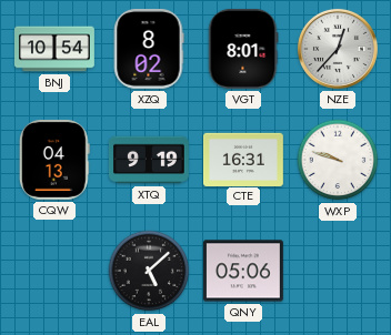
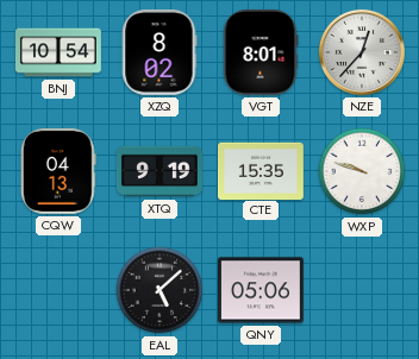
CTE: 16:31 -> 15:35 (262, 170)
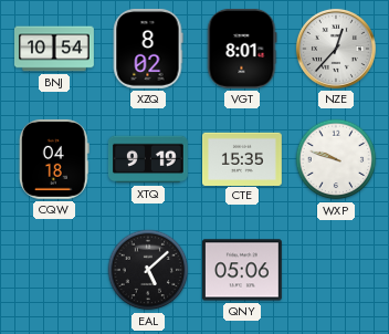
CQW: 04:13 -> 04:18 (54, 159)
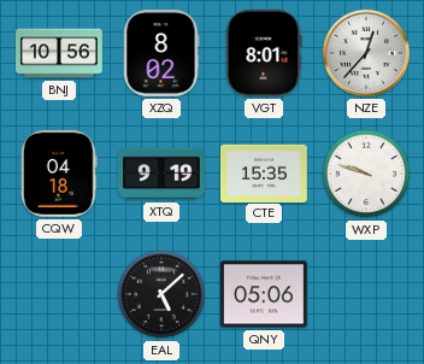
BNJ: 10:54 -> 10:56 (60, 53)
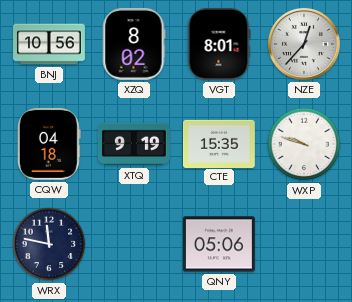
WRX: none -> 11:47 (49, 244)
EAL: 5:08 -> none (161, 294)
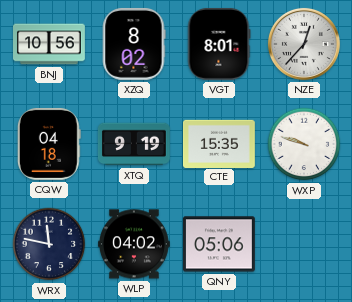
WLP: none -> 04:02 (134, 244)
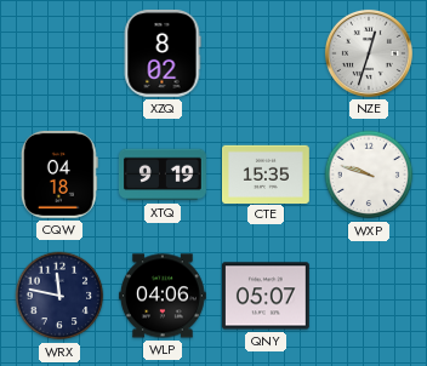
BNJ: 10:56 -> none (50, 44)
VGT: 8:01 -> none (219, 44)
NZE: 12:37 -> 12:33 (369, 53)
WLP: 04:02 -> 04:06 (163, 296)
QNY: 05:06 -> 05:07 (266, 296)
